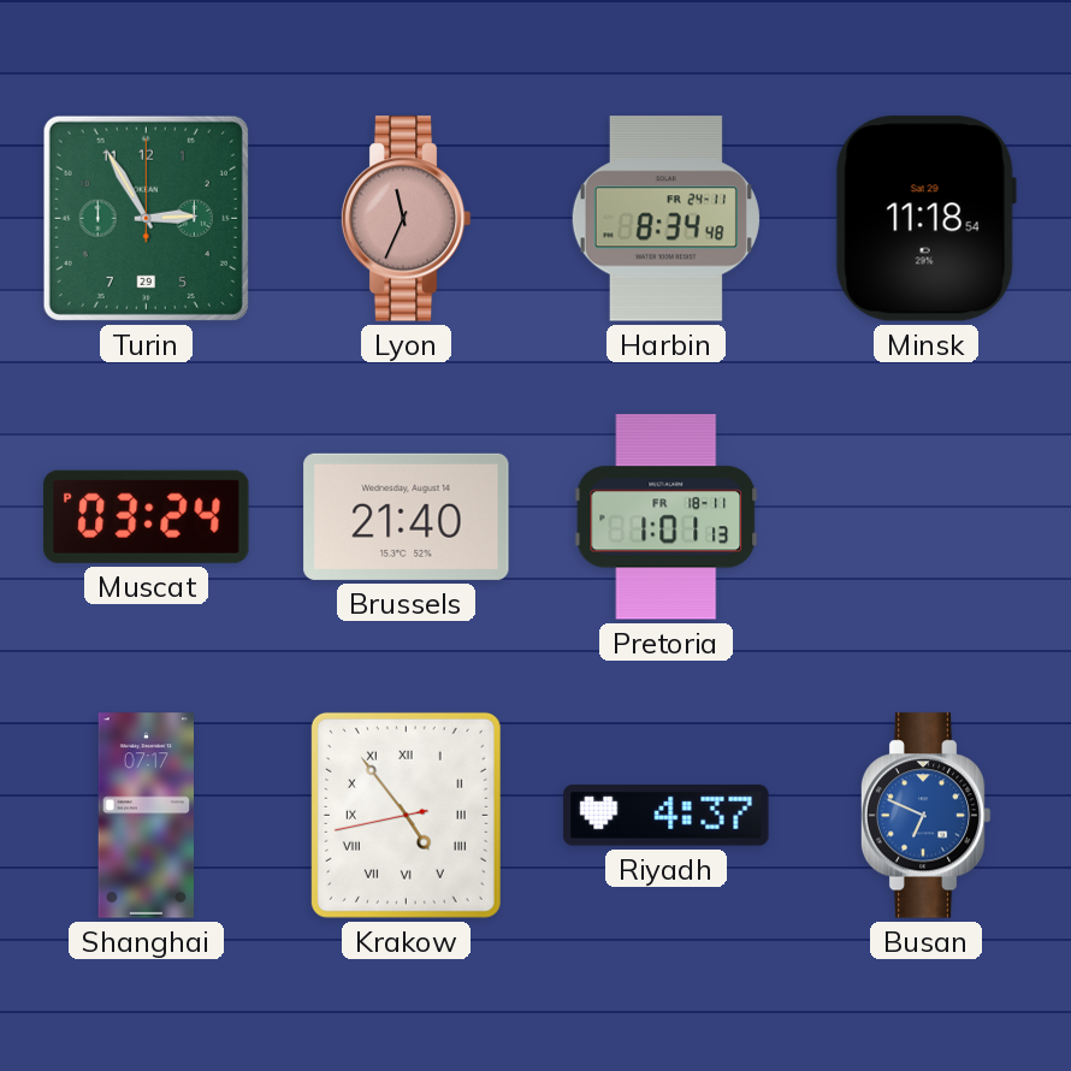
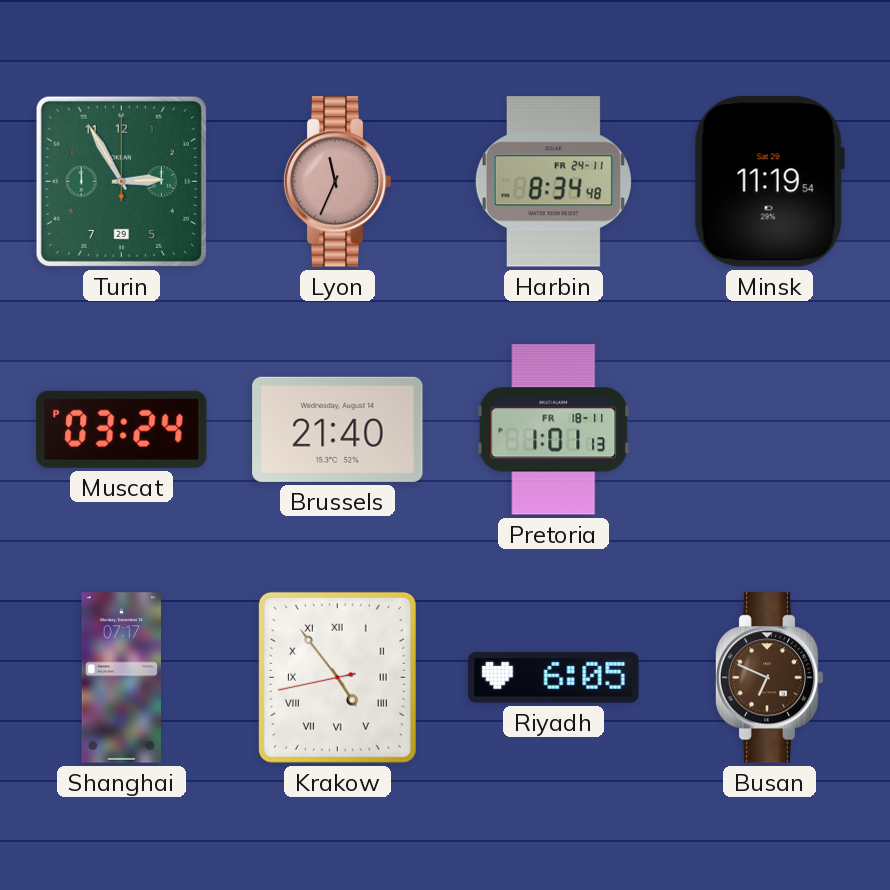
Minsk: 11:18 -> 11:19 (769, 182)
Riyadh: 4:37 -> 6:05 (554, 678)
Busan dial: blue -> brown (769, 678)
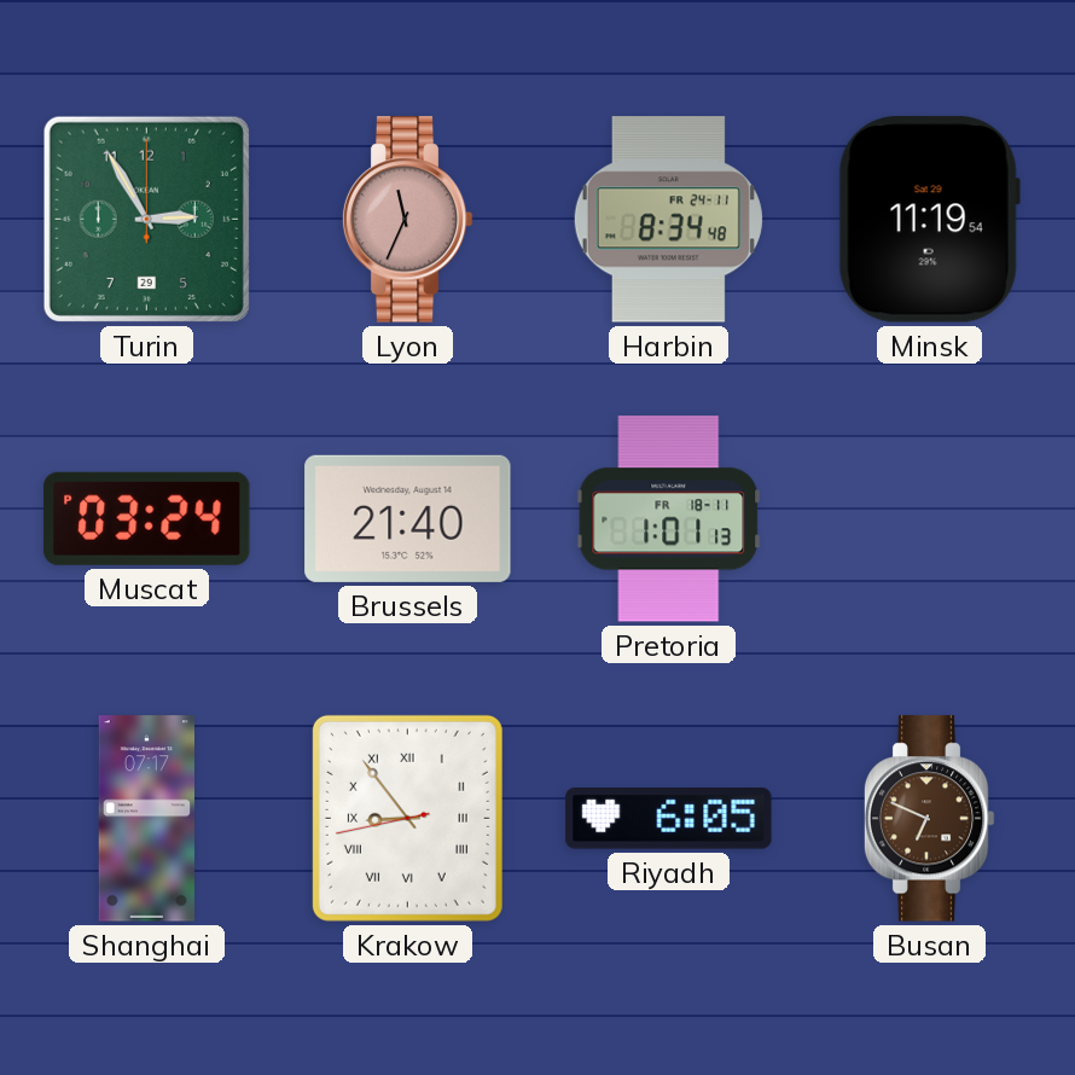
Krakow: 4:53 -> 8:53 (407, 818)
